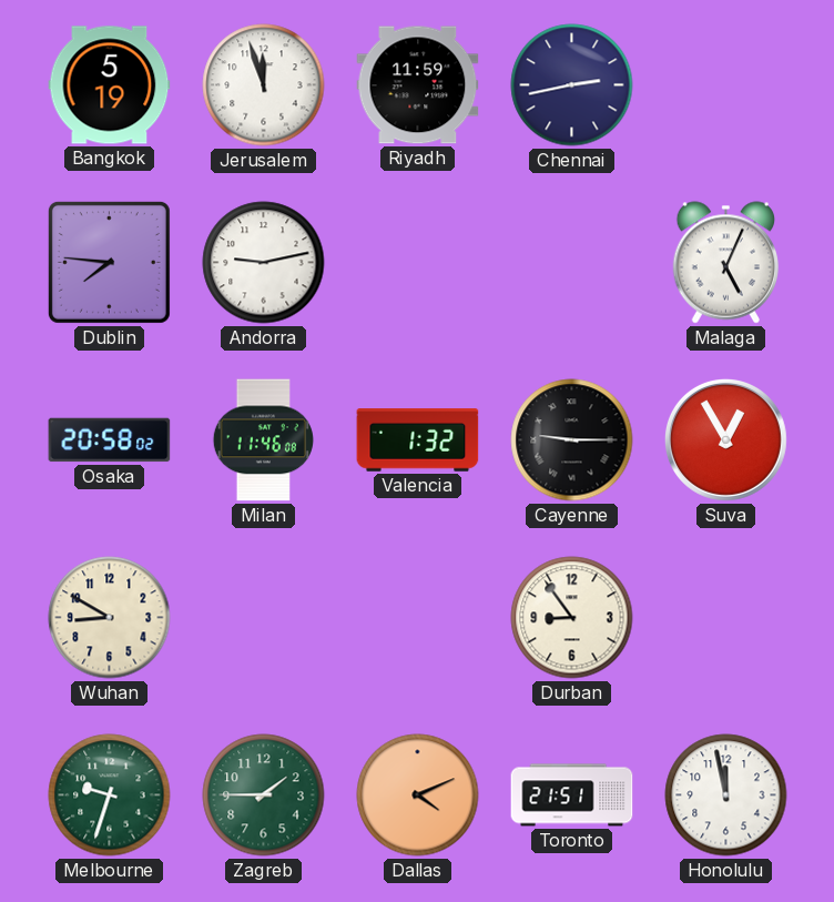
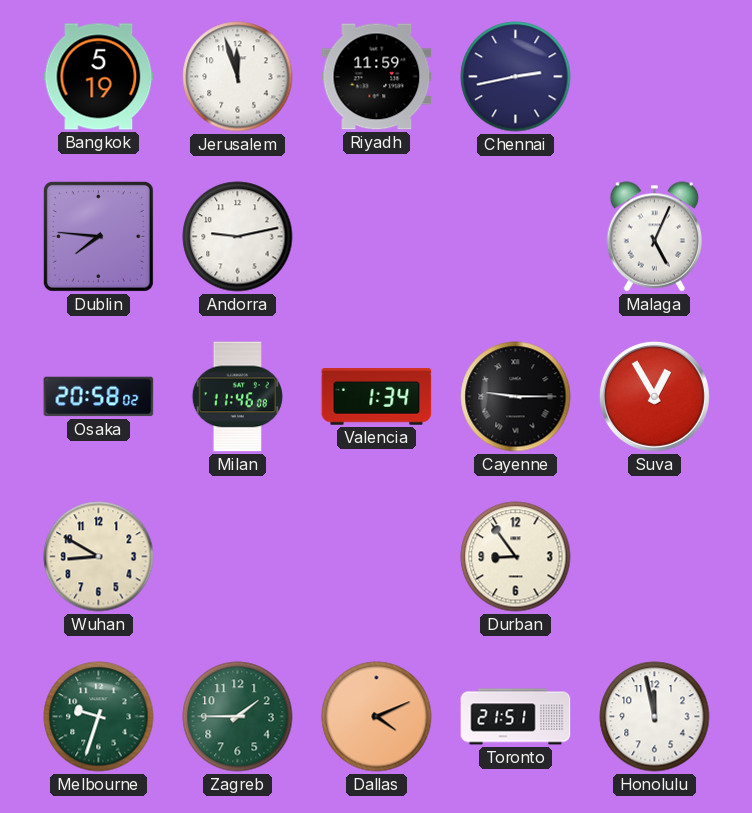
Valencia: 1:32 -> 1:34 (377, 397)
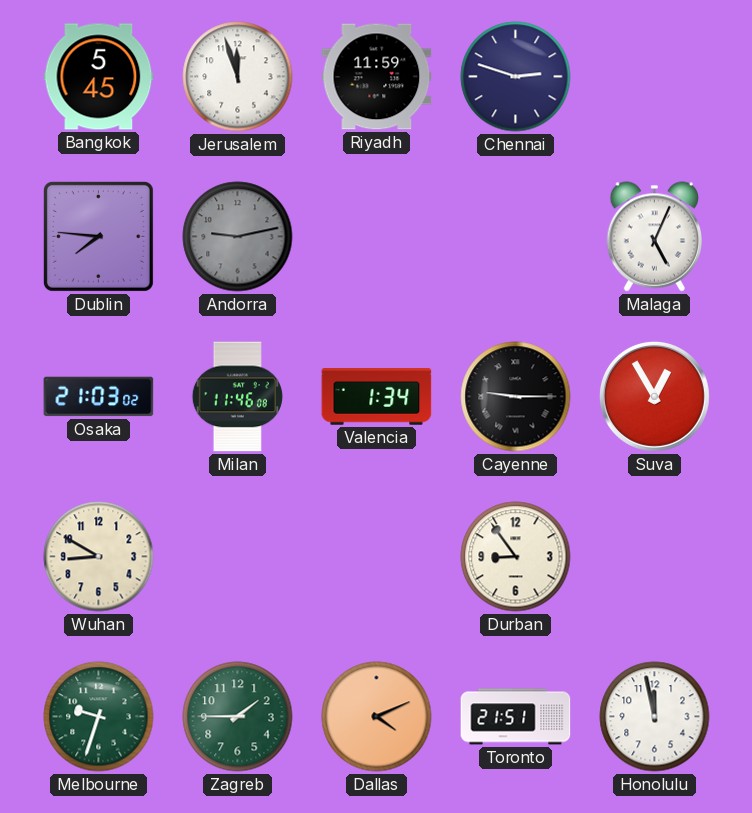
Bangkok: 5:19 -> 5:45 (99, 77)
Chennai: 2:43 -> 2:48 (516, 77)
Andorra dial: white -> grey (238, 237)
Osaka: 20:58 -> 21:03 (99, 397)
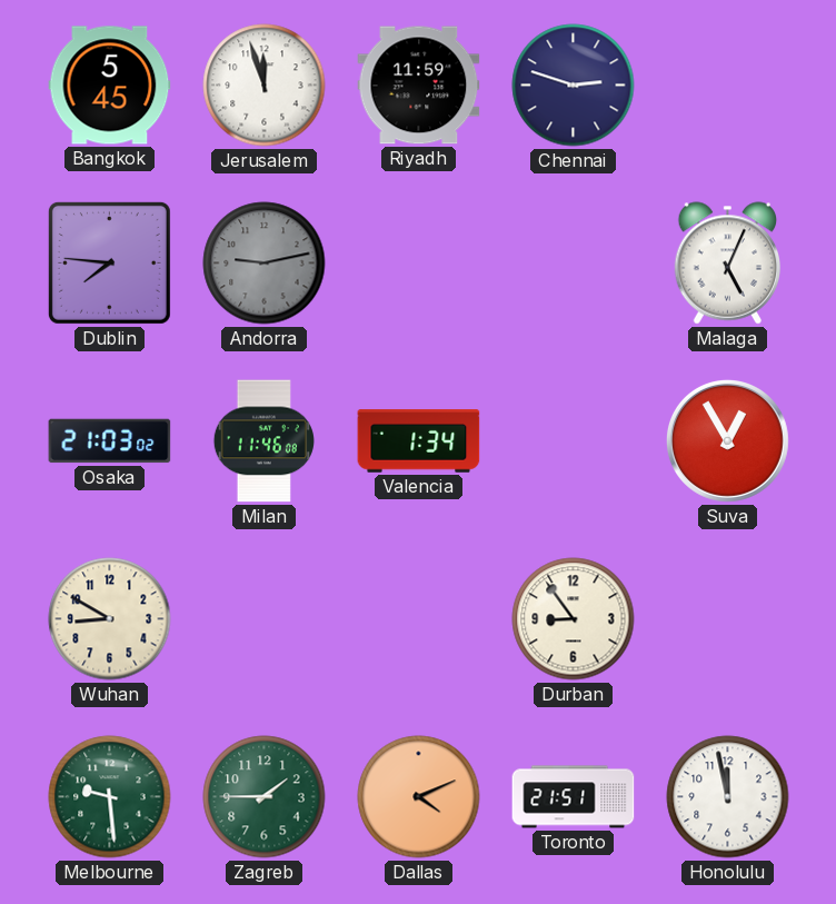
Cayenne: 9:15 -> none (516, 397)
Melbourne: 9:33 -> 9:29 (110, 797)
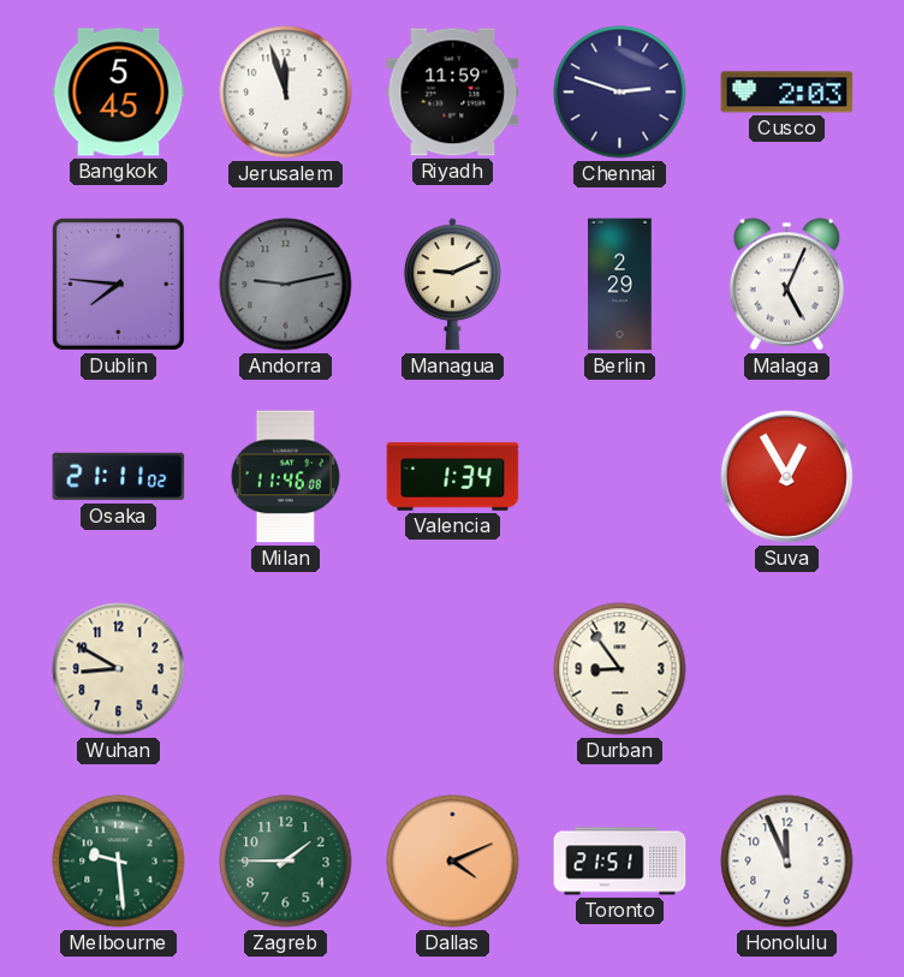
Cusco: none -> 2:03 (787, 93)
Managua: none -> 9:11 (452, 285)
Berlin: none -> 2:29 (620, 285)
Osaka: 21:03 -> 21:11 (119, 477)
Honolulu: 11:58 -> 11:56 (787, 862)
